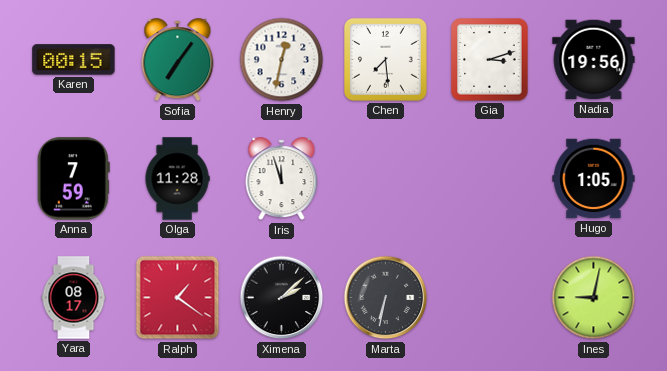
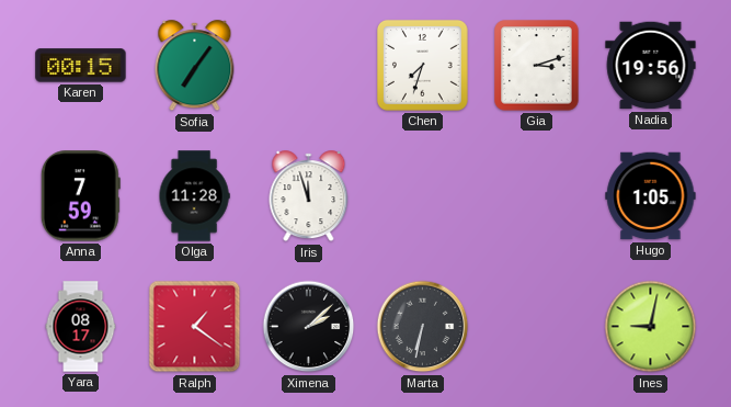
Henry: 12:32 -> none (282, 60)
Chen: 7:29 -> 7:33 (422, 65)
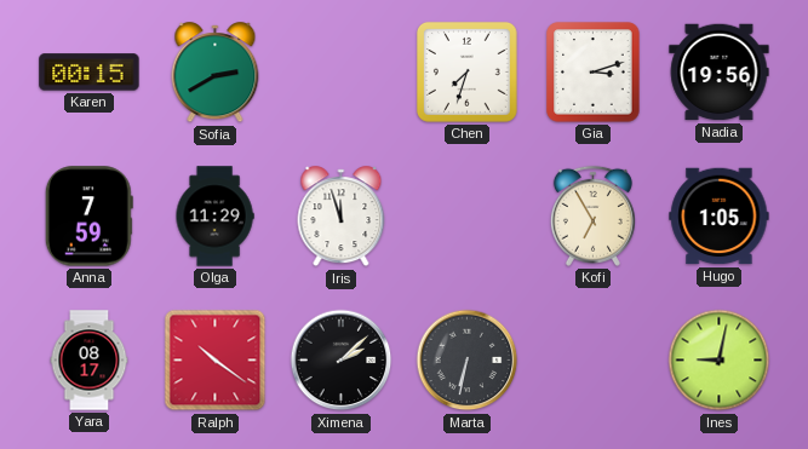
Sofia: 7:06 -> 2:40 (216, 73)
Olga: 11:28 -> 11:29 (214, 217)
Kofi: none -> 6:55 (592, 215)
Ralph: 1:21 -> 10:21 (216, 361)
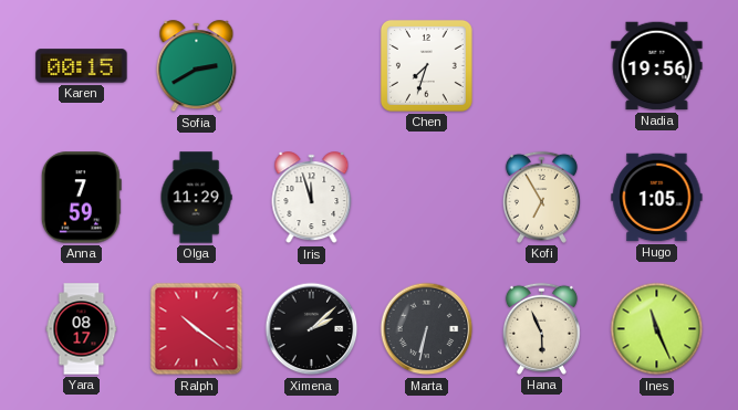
Gia: 3:12 -> none (594, 73)
Hana: none -> 5:56 (541, 328)
Ines: 9:02 -> 11:26 (657, 329)
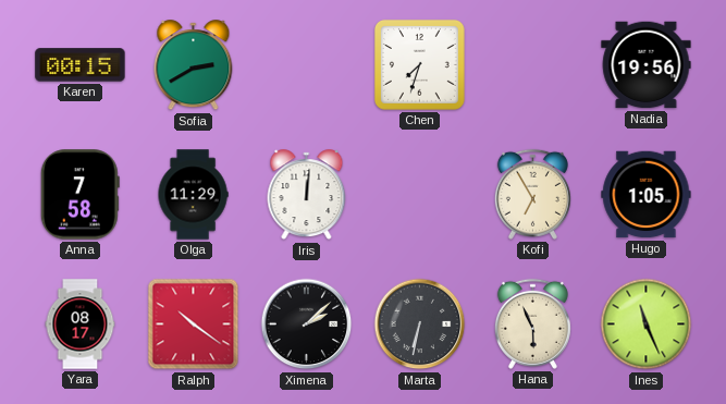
Anna: 7:59 -> 7:58 (79, 195)
Iris: 11:57 -> 12:01 (307, 195)
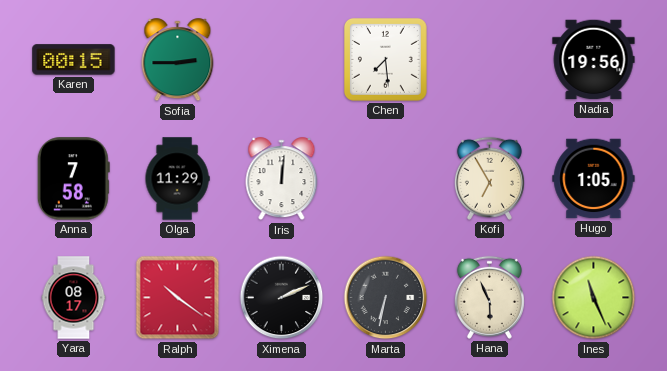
Sofia: 2:40 -> 2:45 (178, 60)
Chen: 7:33 -> 7:29 (385, 59)
Ximena: 2:08 -> 2:11 (282, 298)
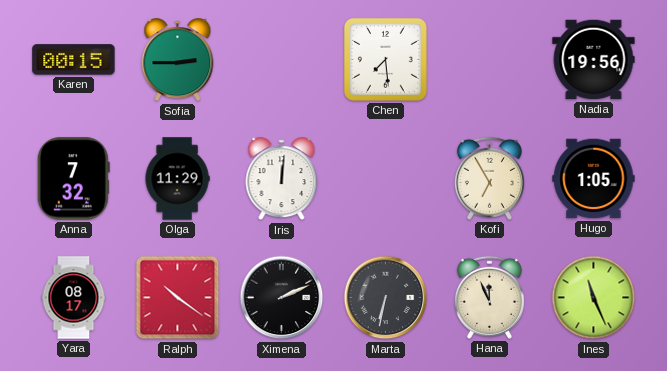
Anna: 7:58 -> 7:32 (73, 179)
Hana: 5:56 -> 11:56 (489, 297)
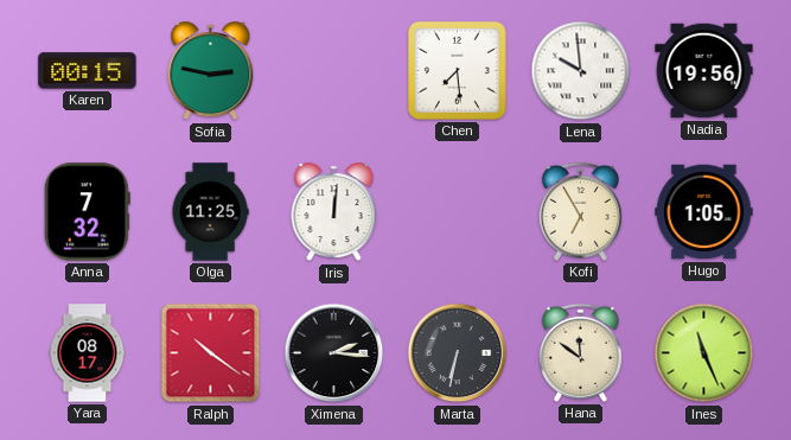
Sofia: 2:45 -> 2:47 (211, 71)
Lena: none -> 9:59 (581, 71)
Olga: 11:29 -> 11:25 (210, 212)
Ximena: 2:11 -> 2:16 (334, 353)
Hana: 11:56 -> 11:51 (580, 352)
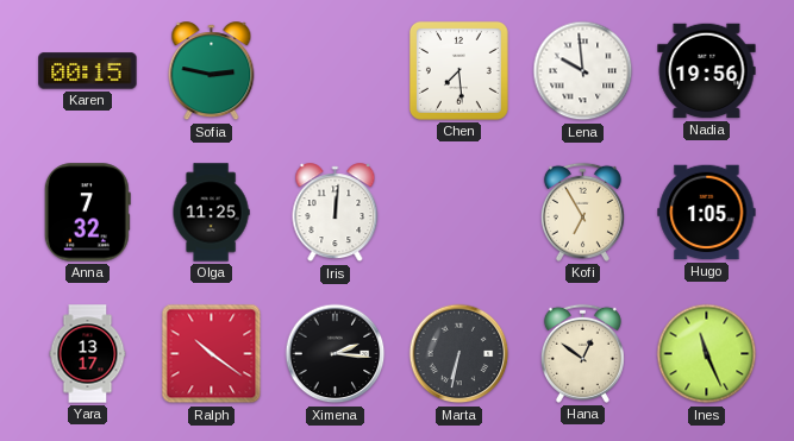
Yara: 08:17 -> 13:17 (88, 354)
Hana: 11:51 -> 12:51 (582, 353)
